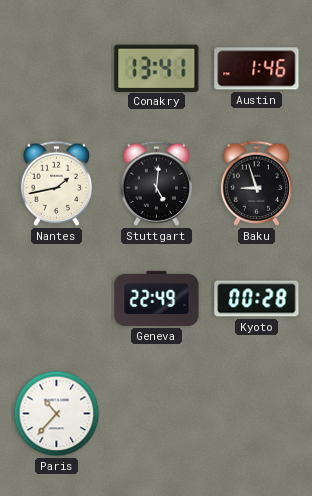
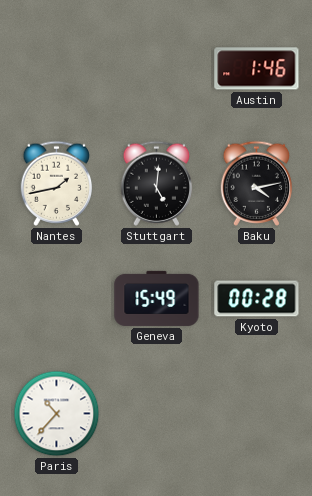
Conakry: 13:41 -> none (157, 68)
Baku: 8:57 -> 4:13 (257, 183)
Geneva: 22:49 -> 15:49 (157, 298)
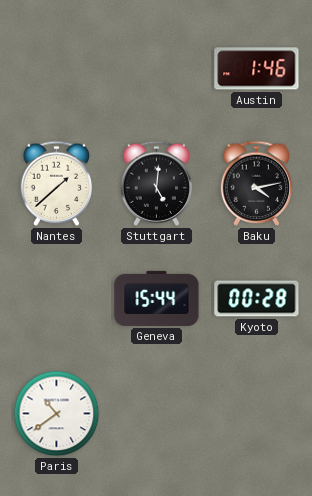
Nantes: 1:43 -> 1:38 (57, 183)
Geneva: 15:49 -> 15:44 (157, 298)
Paris: 10:37 -> 10:39 (57, 414)
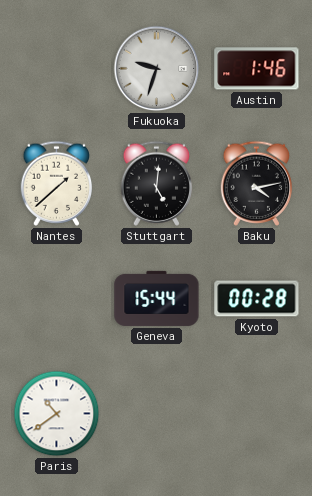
Fukuoka: none -> 9:33 (157, 69)
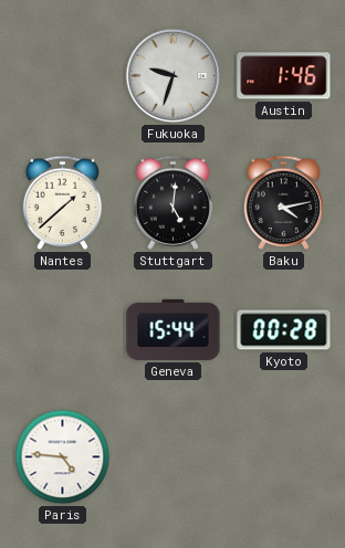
Paris: 10:39 -> 4:46 (63, 457)
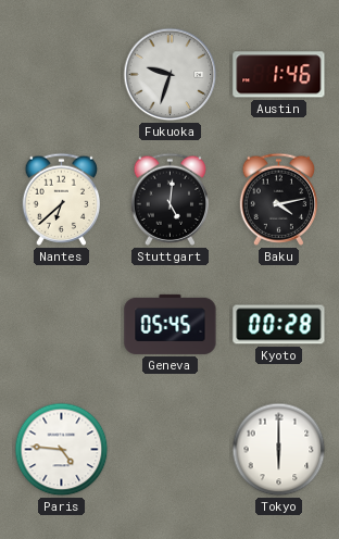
Nantes: 1:38 -> 6:38 (62, 199)
Geneva: 15:44 -> 05:45 (171, 324)
Tokyo: none -> 6:00 (279, 450)
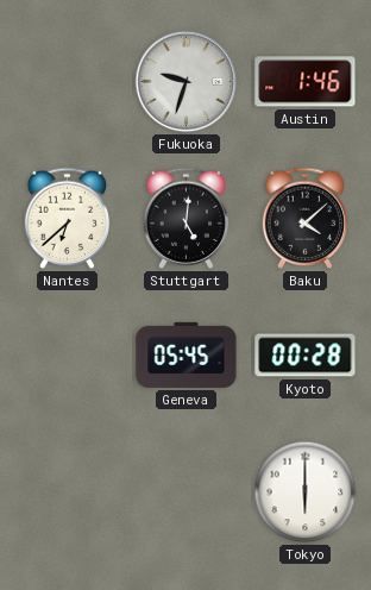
Baku: 4:13 -> 4:08 (306, 218)
Paris: 4:46 -> none (62, 450)
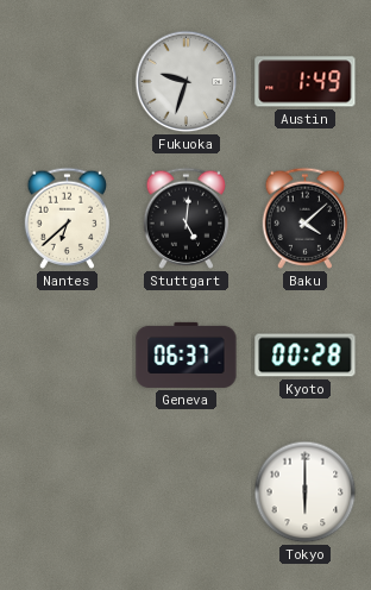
Austin: 1:46 -> 1:49 (306, 82)
Geneva: 05:45 -> 06:37 (187, 354)
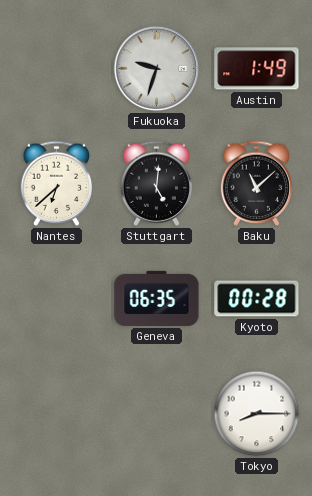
Baku: 4:08 -> 11:08 (257, 183)
Geneva: 06:37 -> 06:35 (157, 298)
Tokyo: 6:00 -> 8:15 (257, 414)
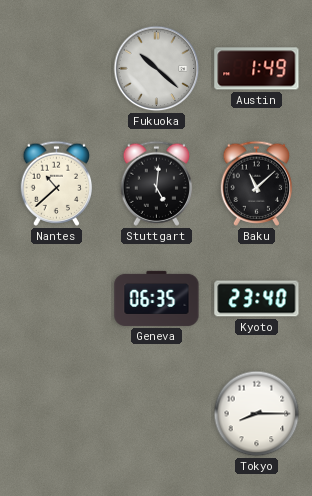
Fukuoka: 9:33 -> 10:22 (157, 69)
Nantes: 6:38 -> 10:38 (57, 183)
Kyoto: 00:28 -> 23:40 (257, 299)
